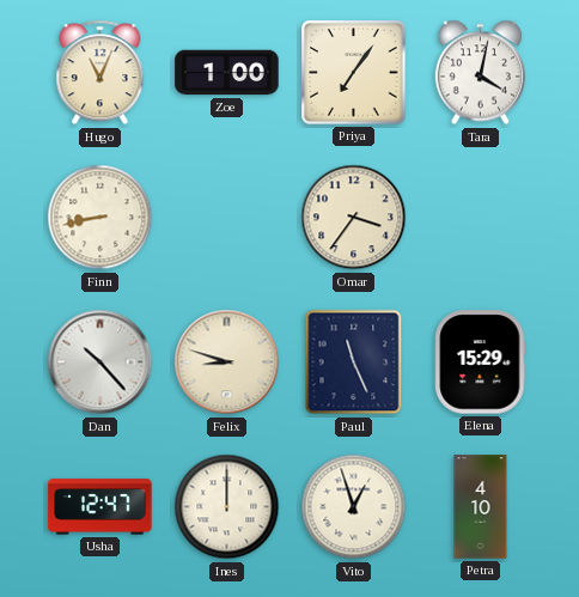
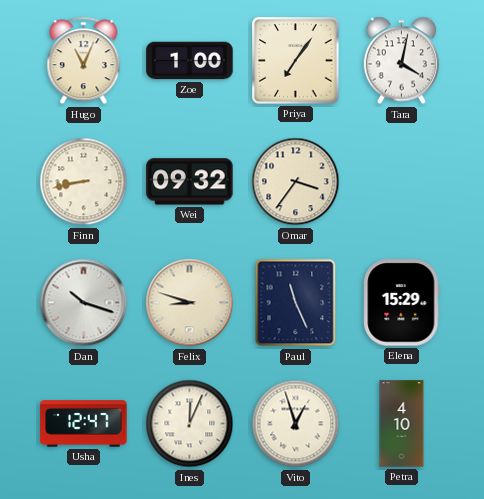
Wei: none -> 09:32 (190, 182)
Dan: 10:23 -> 10:18 (84, 303)
Ines: 12:00 -> 12:04 (190, 424)
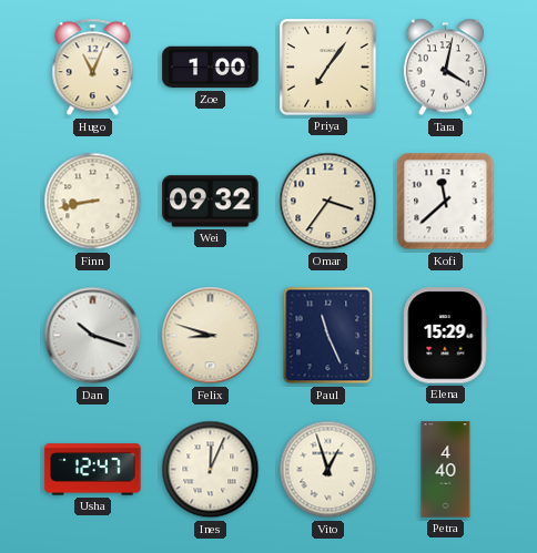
Kofi: none -> 11:38 (446, 202)
Petra: 4:10 -> 4:40 (446, 470)
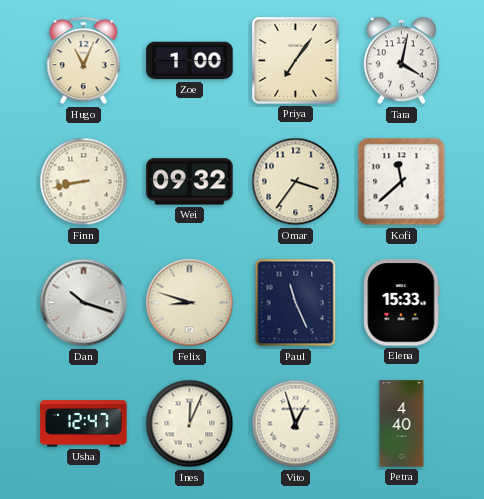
Elena: 15:29 -> 15:33 (402, 303)
